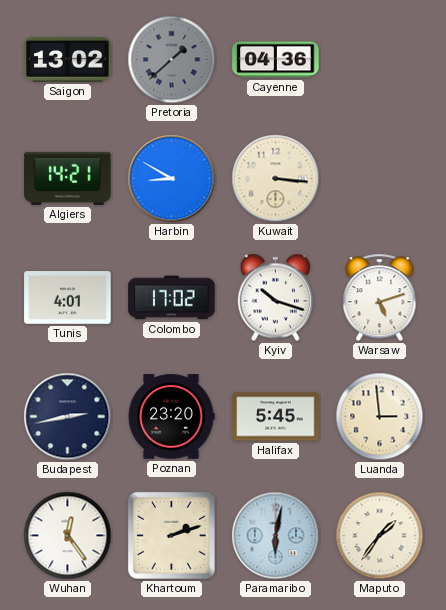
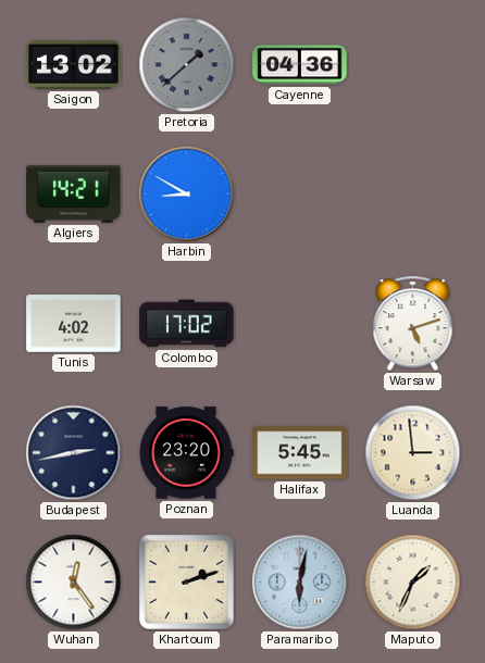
Kuwait: 3:16 -> none (276, 179)
Tunis: 4:01 -> 4:02 (74, 324)
Kyiv: 10:18 -> none (276, 298)
Maputo: 1:36 -> 1:34 (413, 583)
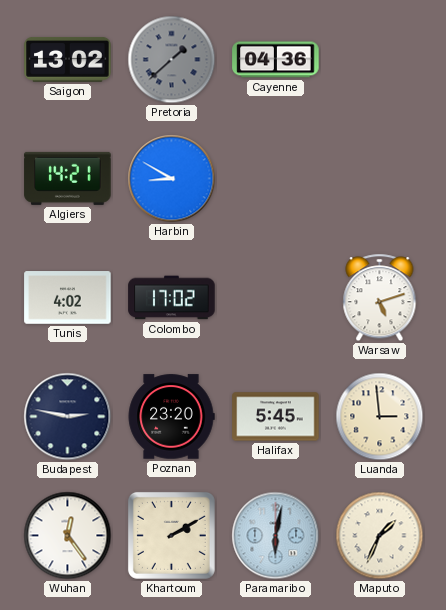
Budapest: 2:43 -> 2:47 (68, 417)
Khartoum: 2:12 -> 2:10 (171, 535)
